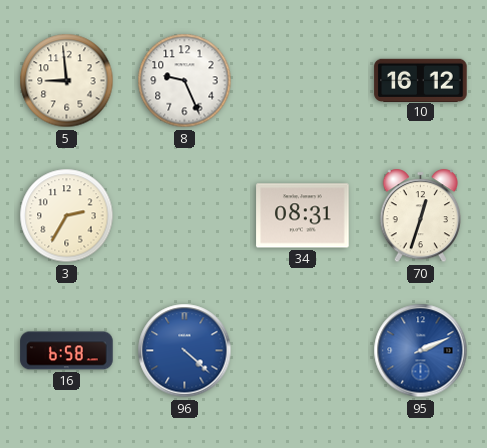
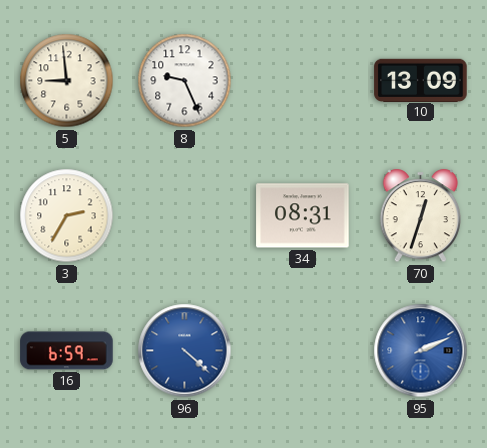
10: 16:12 -> 13:09 (421, 80)
16: 6:58 -> 6:59 (67, 351)
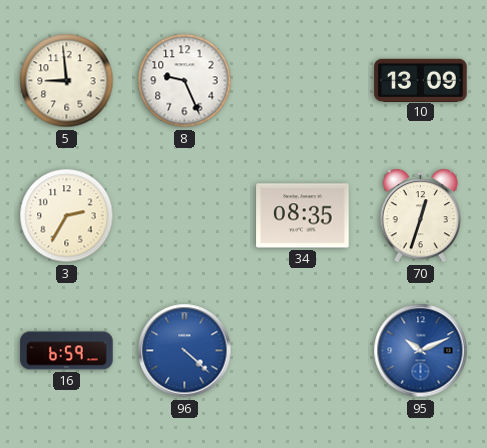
34: 08:31 -> 08:35 (303, 216)
95: 2:11 -> 10:11 (421, 351)
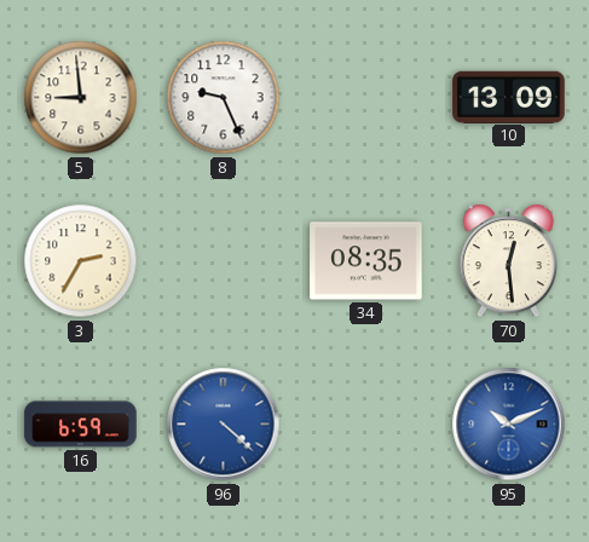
70: 12:33 -> 12:29 (508, 261)
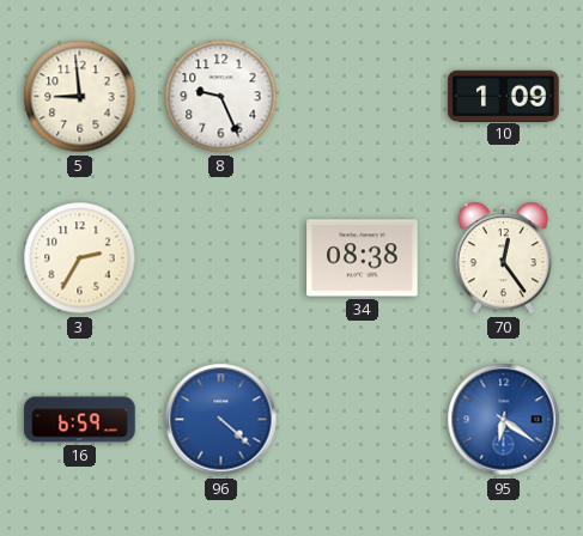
10: 13:09 -> 1:09 (504, 96)
34: 08:35 -> 08:38 (363, 258)
70: 12:29 -> 12:24 (503, 258)
95: 10:11 -> 6:21 (504, 420)
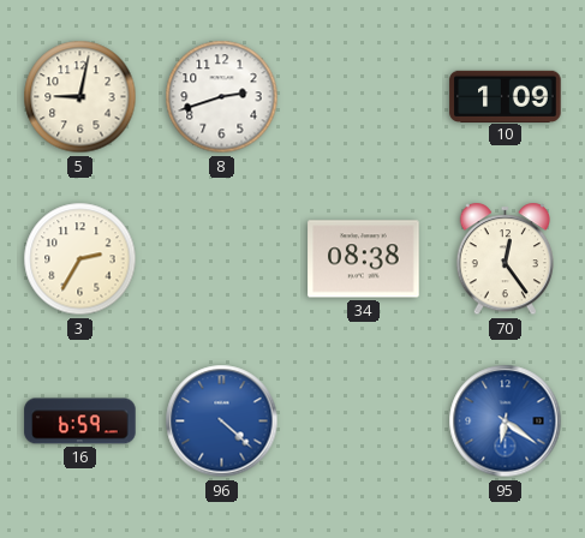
5: 8:59 -> 9:02 (80, 97)
8: 9:26 -> 2:42 (222, 97)
